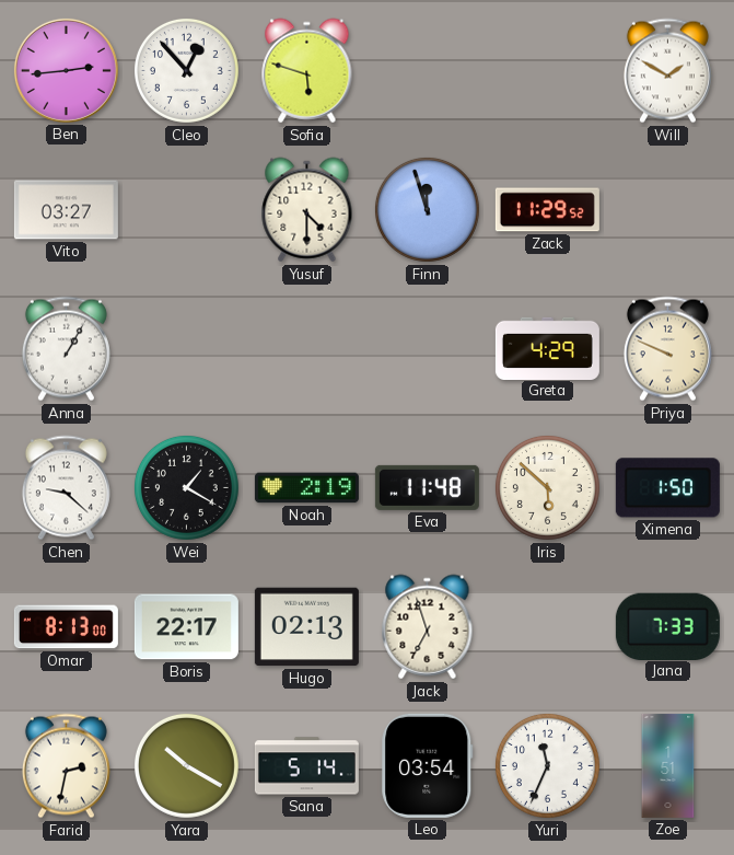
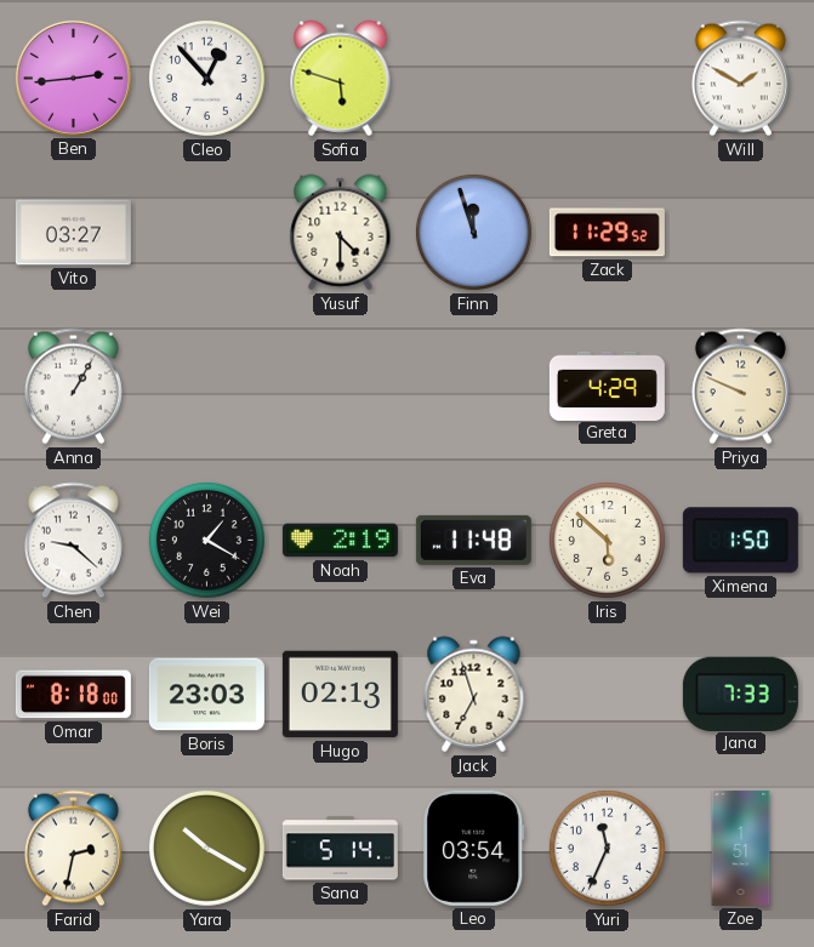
Omar: 8:13 -> 8:18 (73, 695)
Boris: 22:17 -> 23:03 (206, 695)
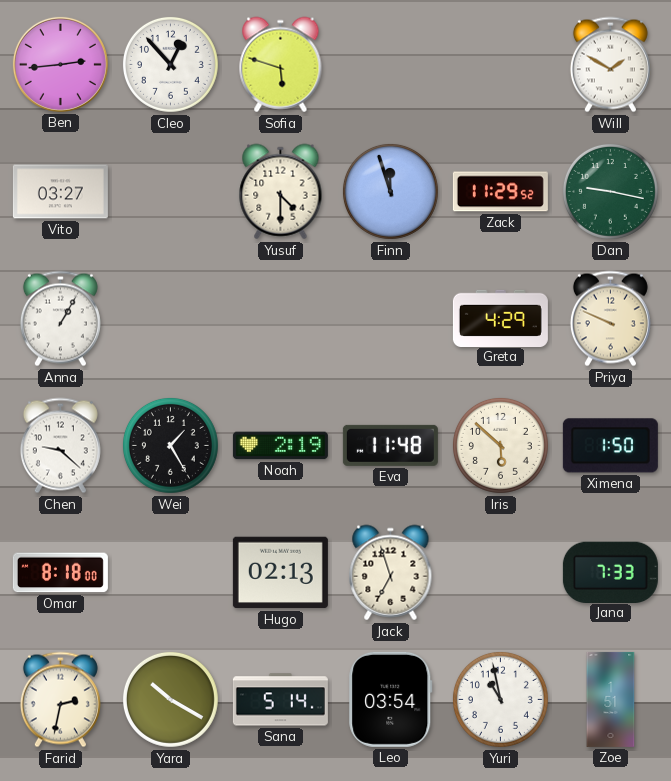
Dan: none -> 9:17 (610, 191)
Wei: 1:20 -> 1:25 (170, 445)
Boris: 23:03 -> none (206, 695)
Yuri: 11:34 -> 10:58 (500, 699)
